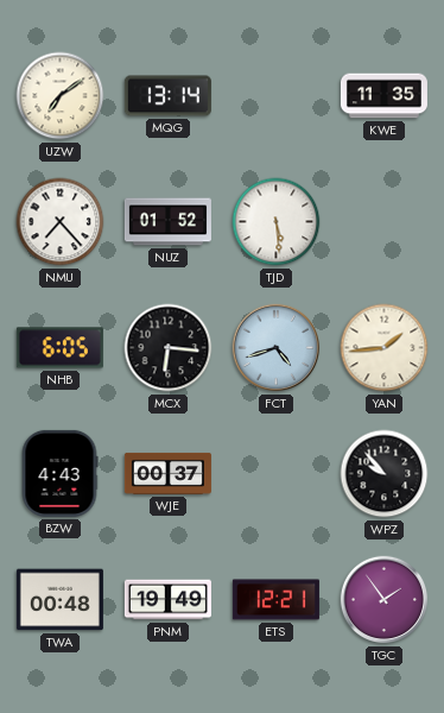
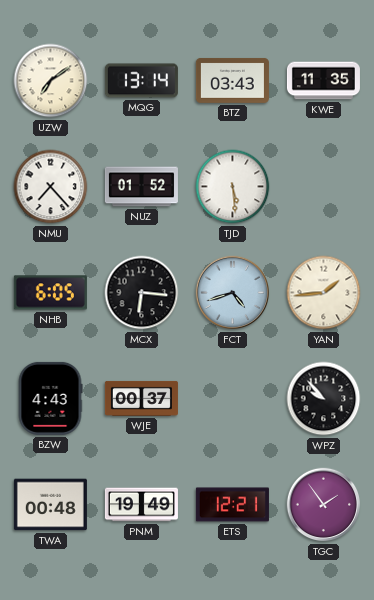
BTZ: none -> 03:43 (232, 80)
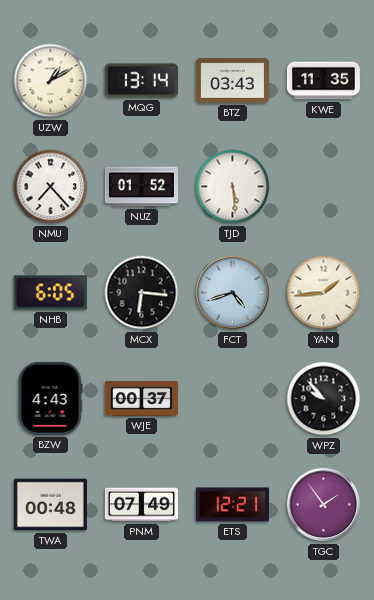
UZW: 7:09 -> 1:10 (51, 81)
PNM: 19:49 -> 07:49 (141, 505)
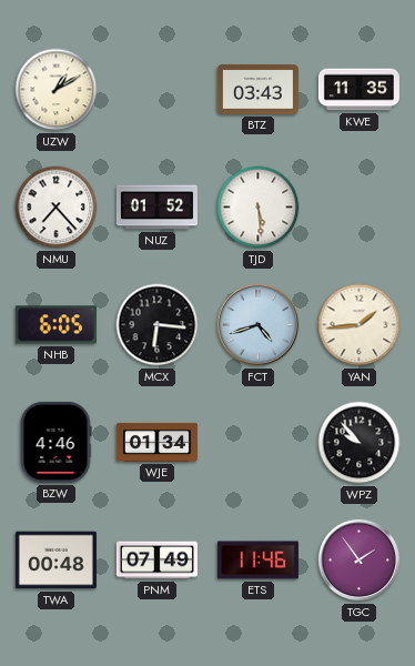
MQG: 13:14 -> none (141, 81)
BZW: 4:43 -> 4:46 (55, 442)
WJE: 00:37 -> 01:34 (156, 442)
ETS: 12:21 -> 11:46 (257, 561)
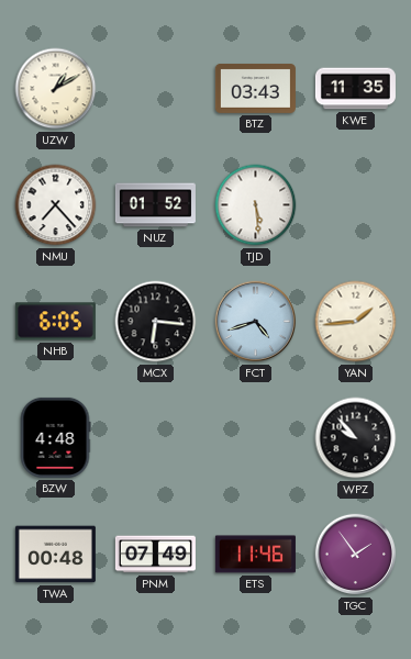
BZW: 4:46 -> 4:48 (55, 437)
WJE: 01:34 -> none (156, 442)
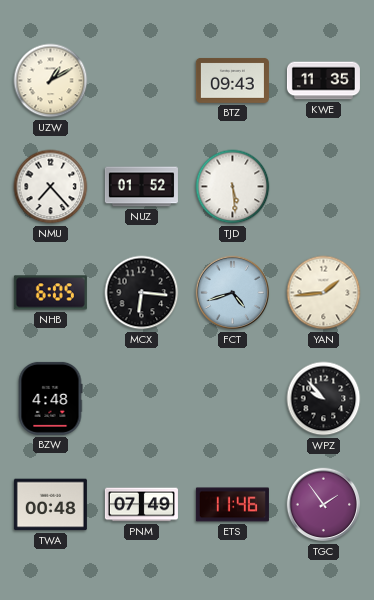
BTZ: 03:43 -> 09:43 (232, 80)
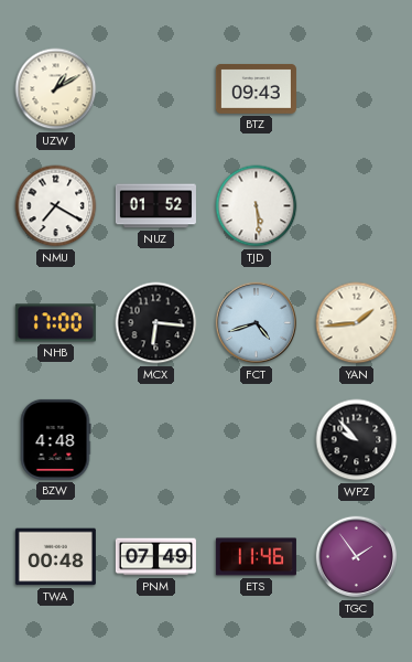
KWE: 11:35 -> none (323, 81)
NMU: 7:23 -> 7:20 (56, 206)
NHB: 6:05 -> 17:00 (55, 323)
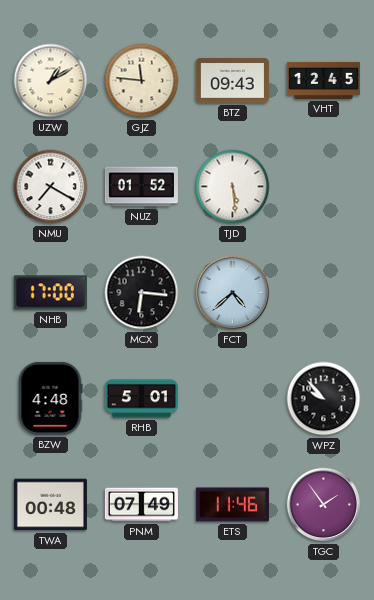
GJZ: none -> 11:46 (142, 81)
VHT: none -> 12:45 (323, 80)
FCT: 4:42 -> 4:38 (233, 293)
YAN: 1:44 -> none (357, 323)
RHB: none -> 5:01 (141, 399)
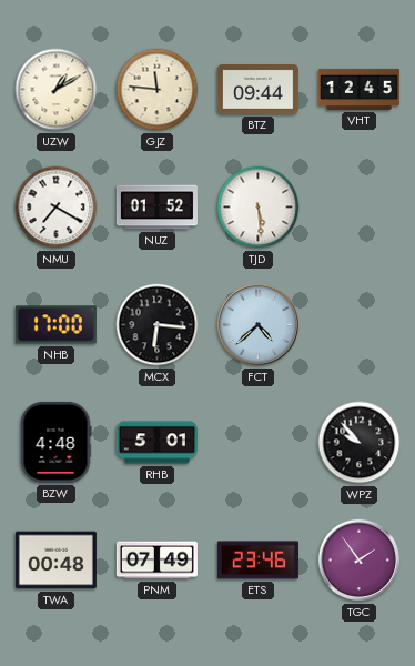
BTZ: 09:43 -> 09:44 (257, 89)
ETS: 11:46 -> 23:46 (257, 561)
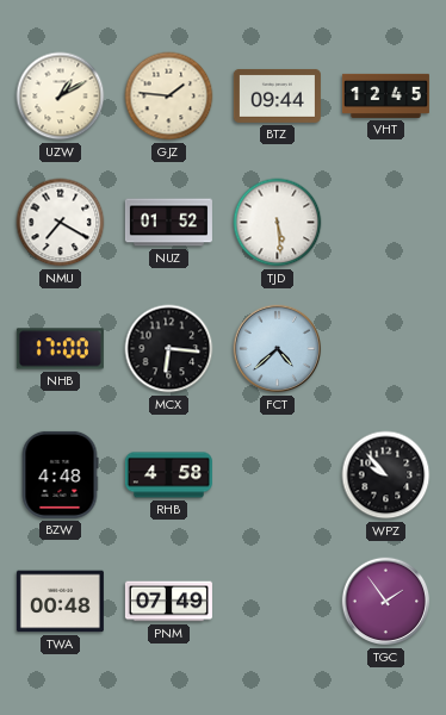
GJZ: 11:46 -> 1:46 (169, 97)
RHB: 5:01 -> 4:58 (168, 475)
ETS: 23:46 -> none (257, 561)
